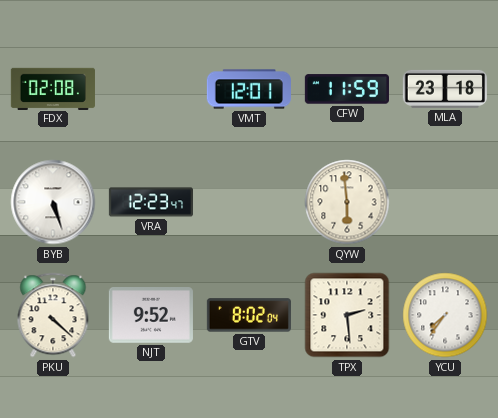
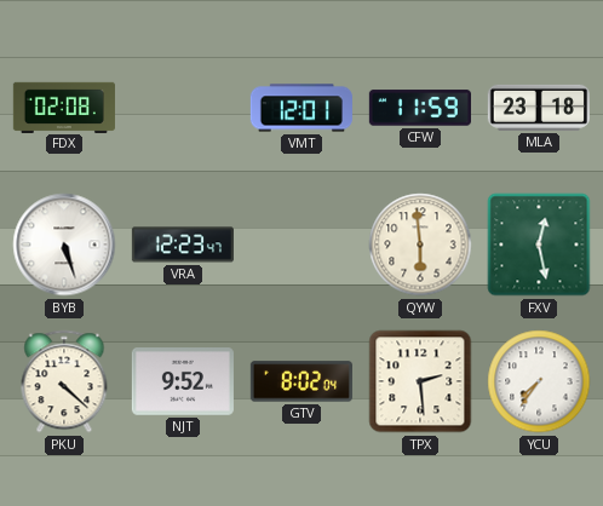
FXV: none -> 12:28 (539, 245)
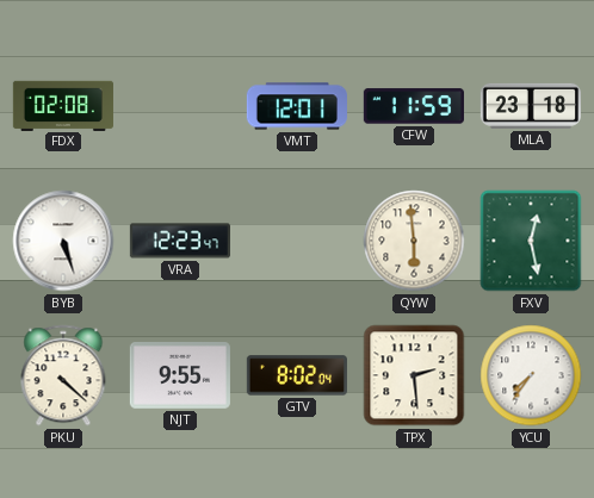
NJT: 9:52 -> 9:55 (180, 376)
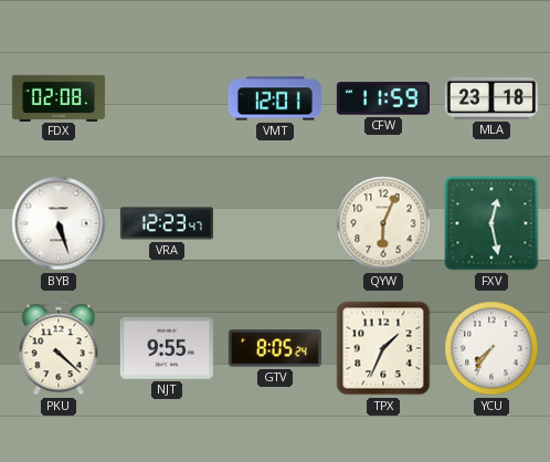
QYW: 5:59 -> 6:04 (383, 223)
GTV: 8:02 -> 8:05 (275, 348)
TPX: 2:29 -> 1:34 (383, 348)
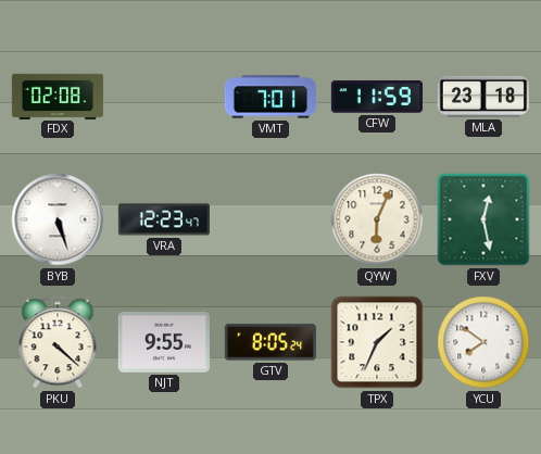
VMT: 12:01 -> 7:01 (270, 97)
YCU: 7:36 -> 7:51 (483, 342)
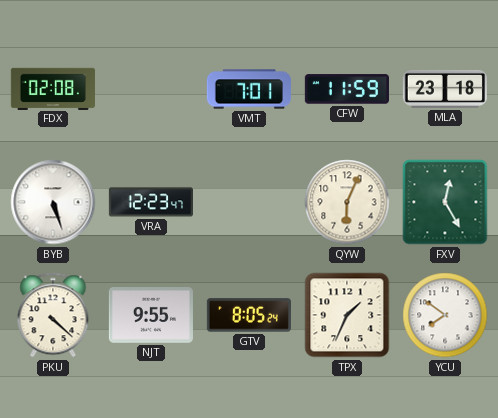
FXV: 12:28 -> 12:25 (445, 202)
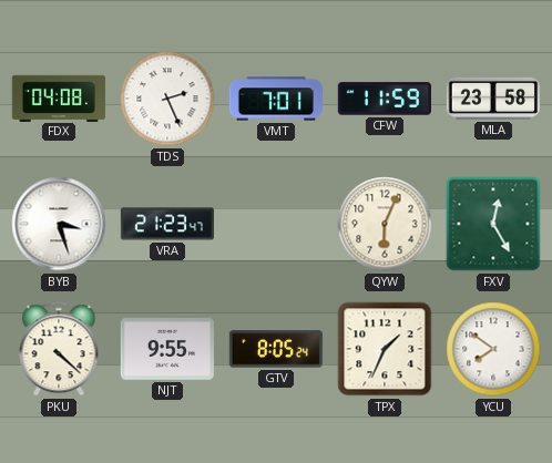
FDX: 02:08 -> 04:08 (59, 97)
TDS: none -> 2:26 (167, 99)
MLA: 23:18 -> 23:58 (493, 99)
BYB: 5:27 -> 3:27 (59, 224)
VRA: 12:23 -> 21:23 (167, 224)
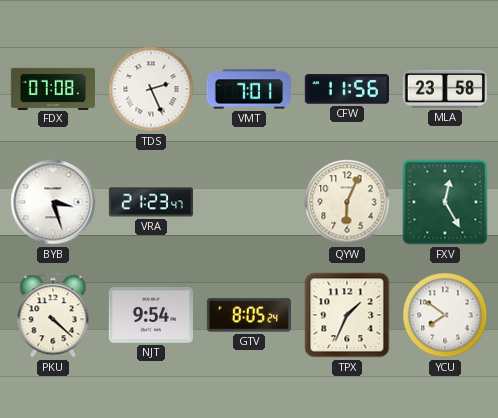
FDX: 04:08 -> 07:08 (53, 88)
CFW: 11:59 -> 11:56 (347, 89)
NJT: 9:55 -> 9:54 (151, 316)
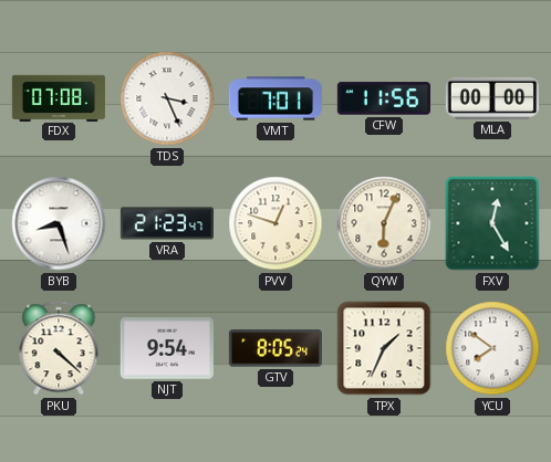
TDS: 2:26 -> 3:26 (167, 98)
MLA: 23:58 -> 00:00 (492, 98)
BYB: 3:27 -> 8:27 (59, 223)
PVV: none -> 12:48 (275, 223)
